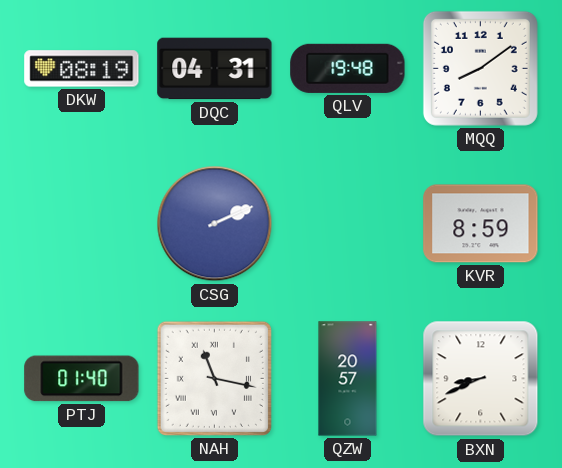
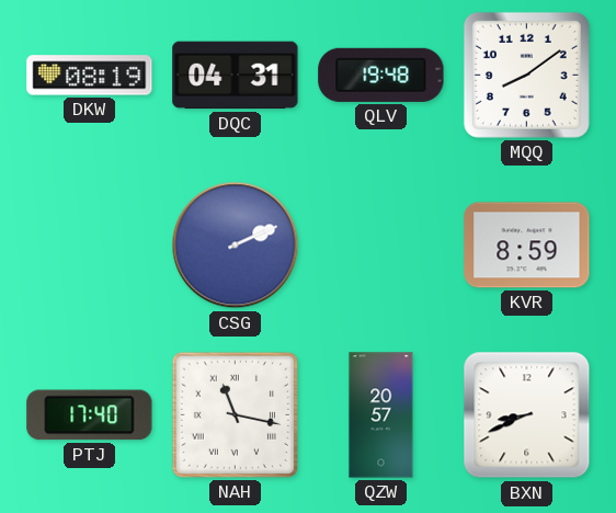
PTJ: 01:40 -> 17:40 (90, 415)
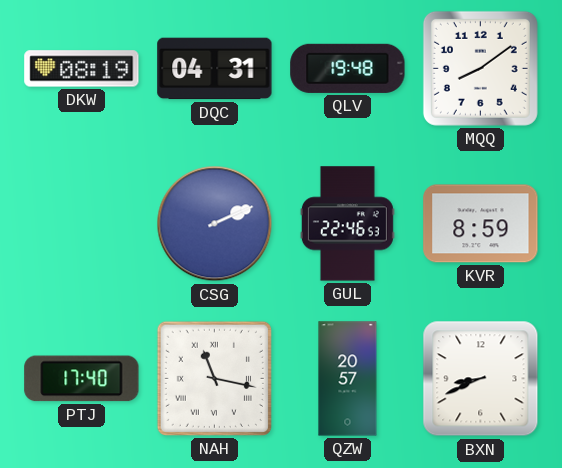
GUL: none -> 22:46 (347, 224)
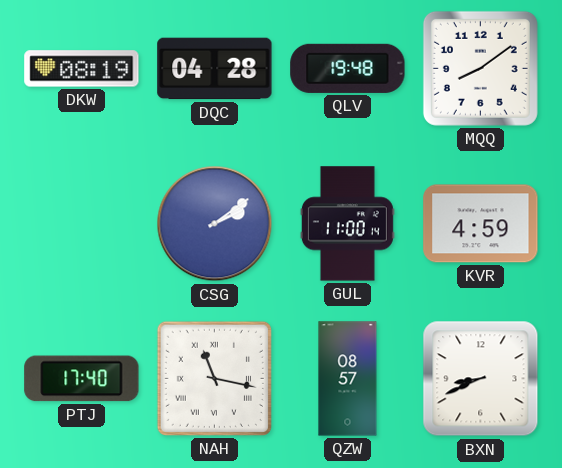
DQC: 04:31 -> 04:28 (215, 69)
CSG: 2:11 -> 2:09 (215, 224)
GUL: 22:46 -> 11:00 (347, 224)
KVR: 8:59 -> 4:59 (481, 224)
QZW: 20:57 -> 08:57 (348, 379)
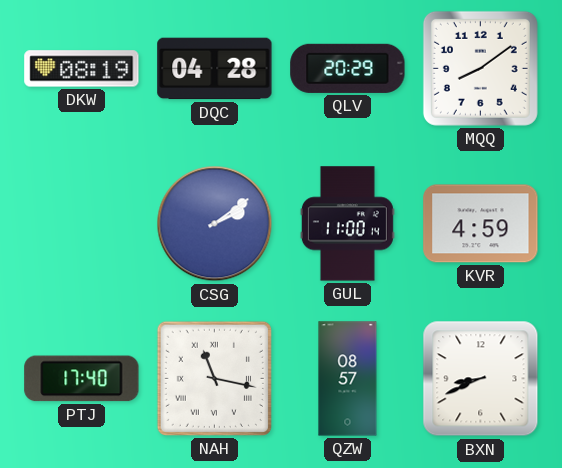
QLV: 19:48 -> 20:29 (348, 68)
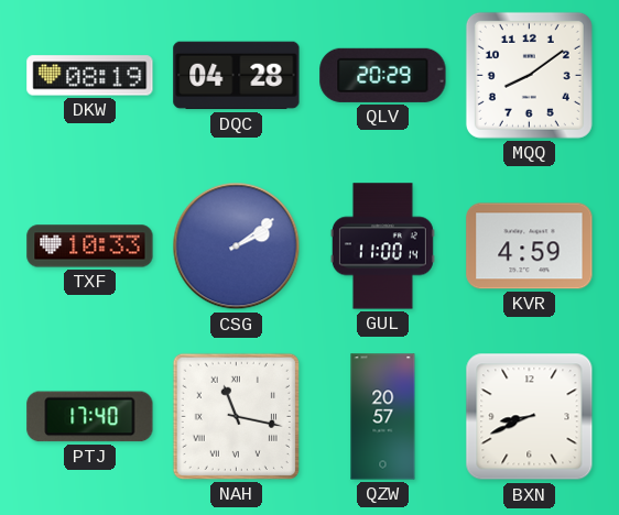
TXF: none -> 10:33 (90, 246)
QZW: 08:57 -> 20:57 (383, 417)
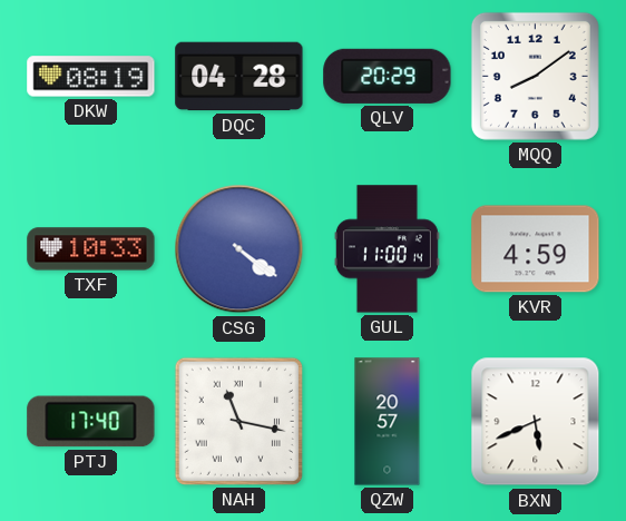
CSG: 2:09 -> 4:21 (239, 249)
BXN: 8:41 -> 5:41 (536, 422)
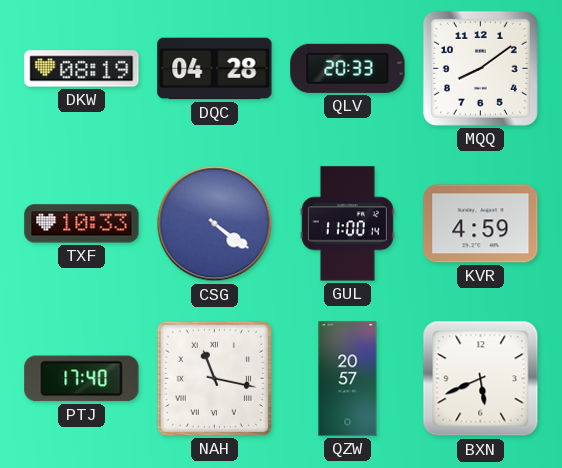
QLV: 20:29 -> 20:33 (348, 68)
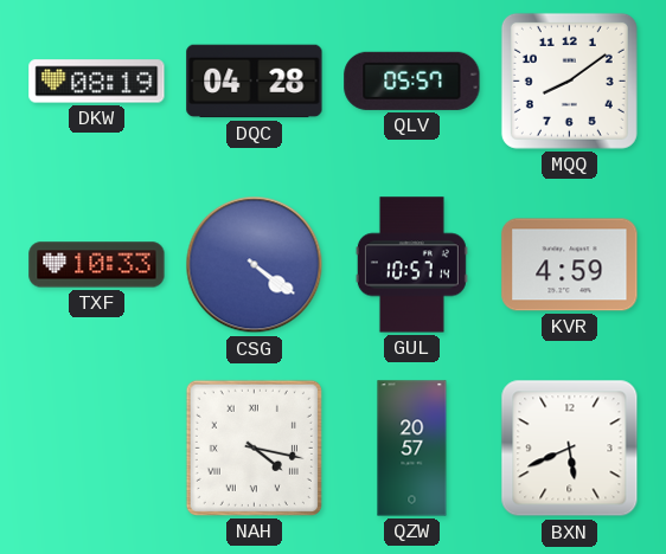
QLV: 20:33 -> 05:57 (412, 80)
GUL: 11:00 -> 10:57 (411, 265)
PTJ: 17:40 -> none (82, 379)
NAH: 11:17 -> 4:17 (254, 447)
